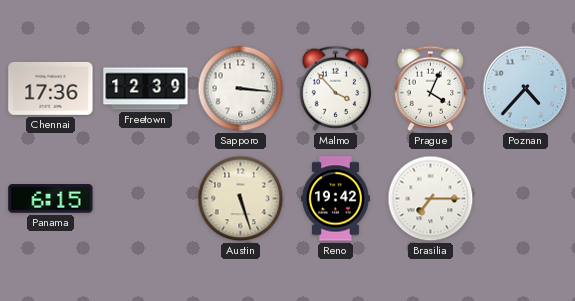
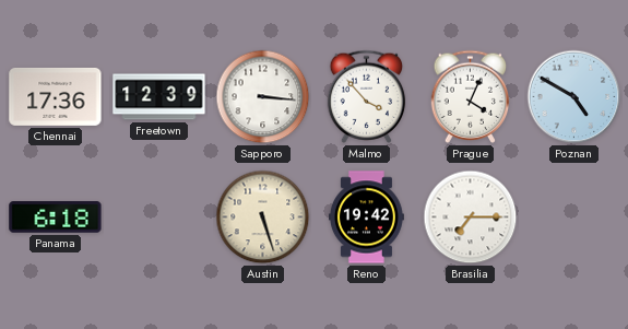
Poznan: 4:37 -> 4:50 (574, 97)
Panama: 6:15 -> 6:18 (56, 218)
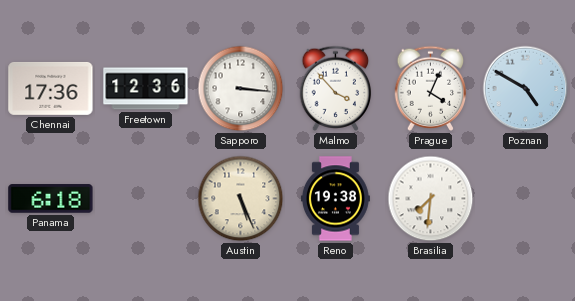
Freetown: 12:39 -> 12:36 (146, 89)
Austin: 5:27 -> 5:26 (241, 199)
Reno: 19:42 -> 19:38 (335, 199)
Brasilia: 7:15 -> 7:31 (431, 199)
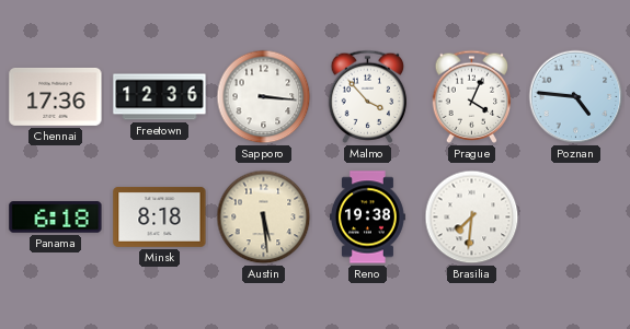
Poznan: 4:50 -> 4:46 (576, 97)
Minsk: none -> 8:18 (160, 216)
Austin: 5:26 -> 5:29 (264, 218)
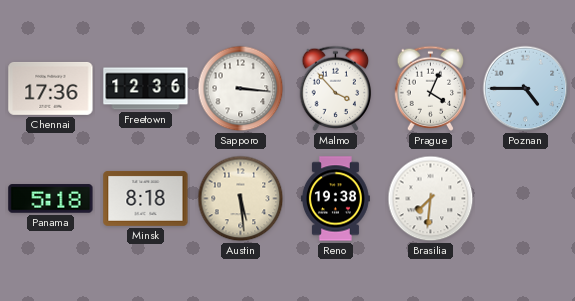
Poznan: 4:46 -> 4:45 (526, 89)
Panama: 6:18 -> 5:18 (51, 199)
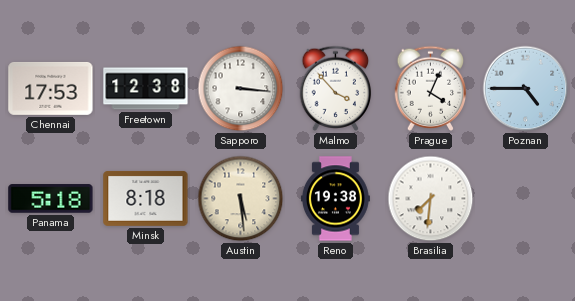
Chennai: 17:36 -> 17:53 (51, 88)
Freetown: 12:36 -> 12:38 (146, 89)
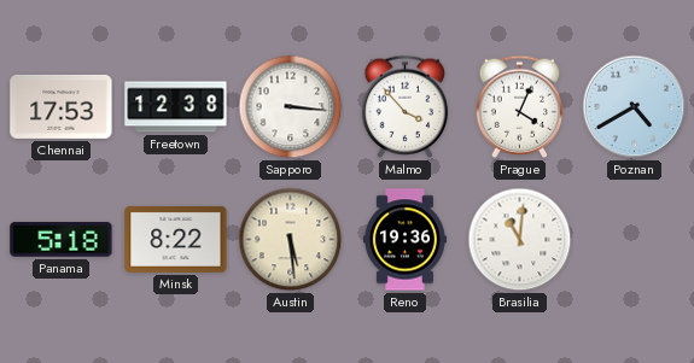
Poznan: 4:45 -> 4:40 (635, 107)
Minsk: 8:18 -> 8:22 (176, 239)
Reno: 19:38 -> 19:36 (404, 240)
Brasilia: 7:31 -> 11:01 (520, 240)
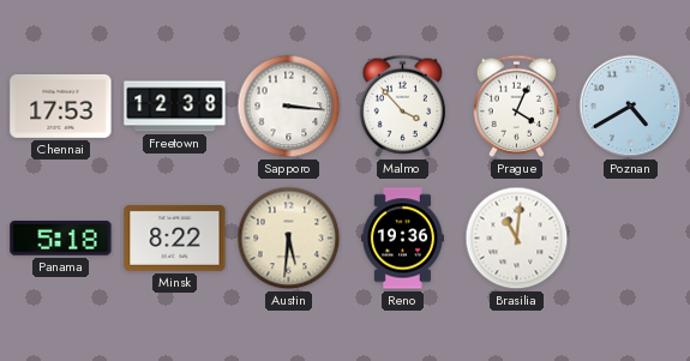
Austin: 5:29 -> 5:31 (289, 239)
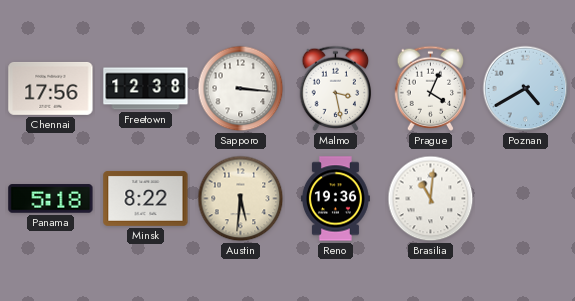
Chennai: 17:53 -> 17:56 (51, 88)
Malmo: 3:53 -> 3:28 (336, 88)
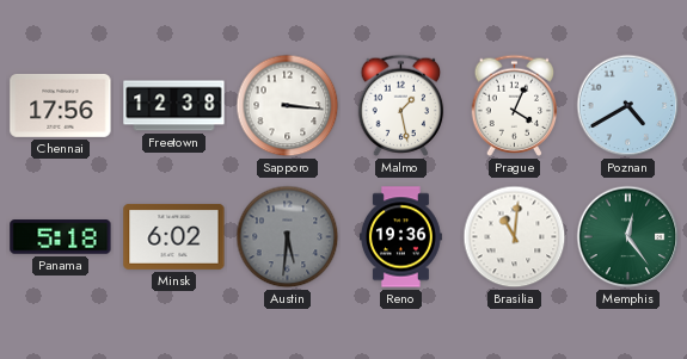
Malmo: 3:28 -> 1:28 (401, 105)
Minsk: 8:22 -> 6:02 (174, 236)
Austin dial: cream -> grey (288, 237)
Memphis: none -> 12:24 (628, 237)
